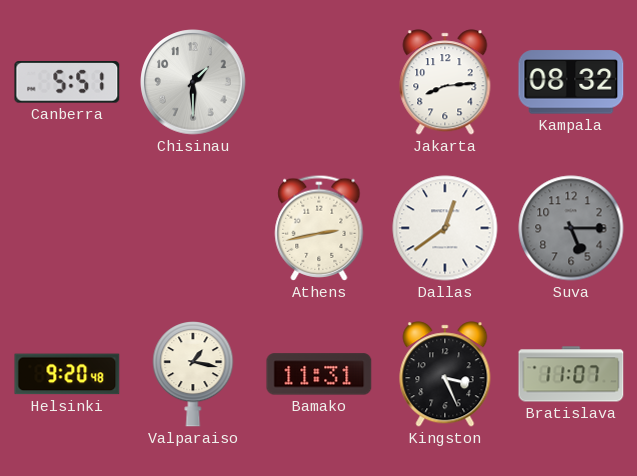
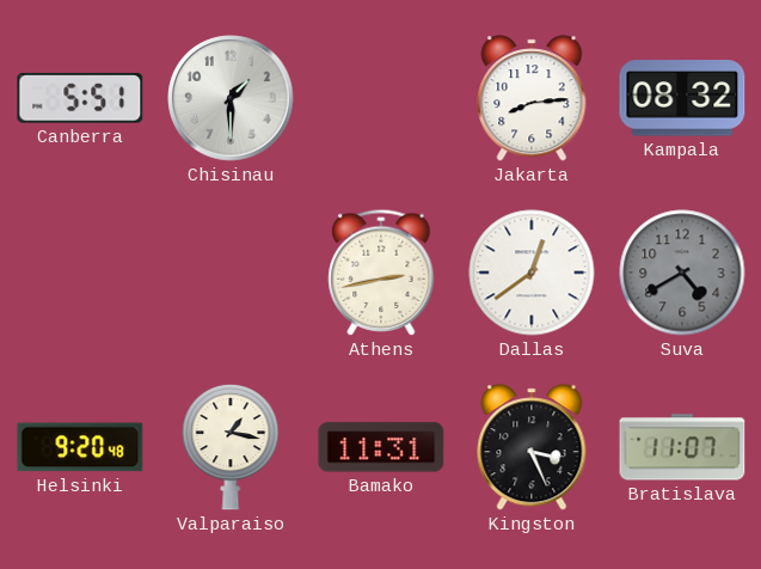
Suva: 5:15 -> 4:40 (682, 273)
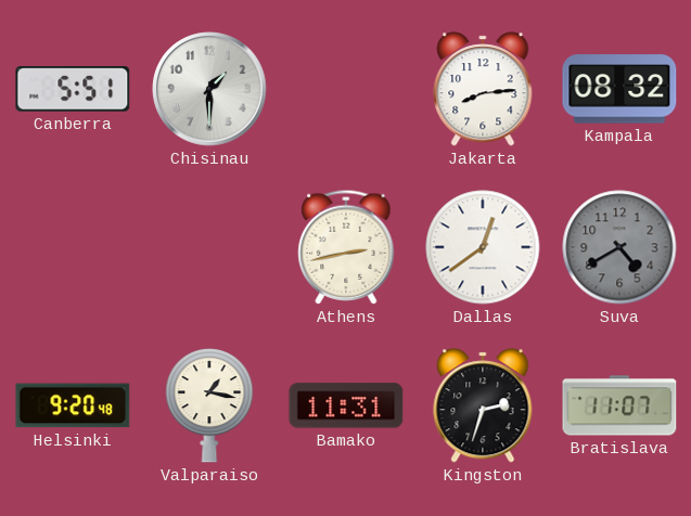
Kingston: 3:26 -> 2:33 (483, 405)
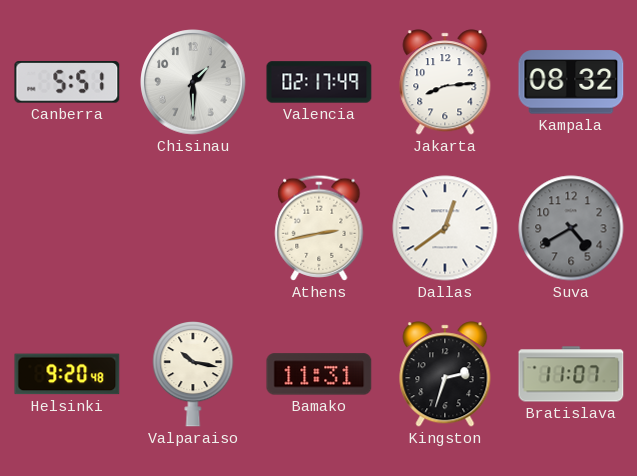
Valencia: none -> 02:17 (319, 82)
Valparaiso: 1:17 -> 10:17 (193, 375)
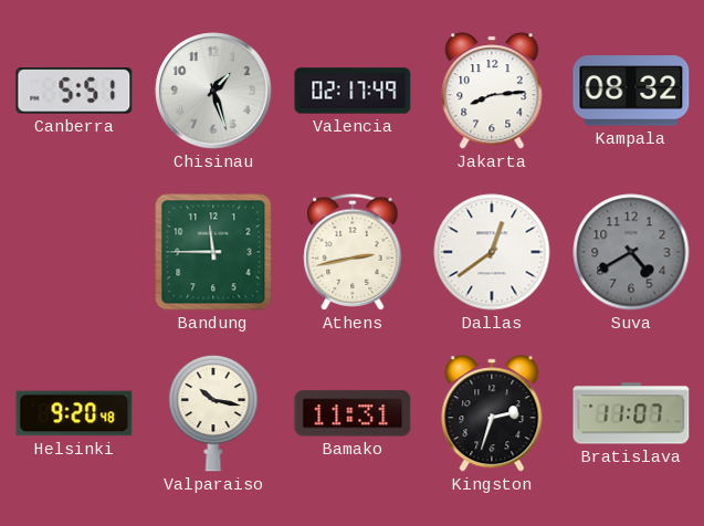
Chisinau: 1:30 -> 1:27 (213, 91)
Bandung: none -> 11:45 (213, 252)
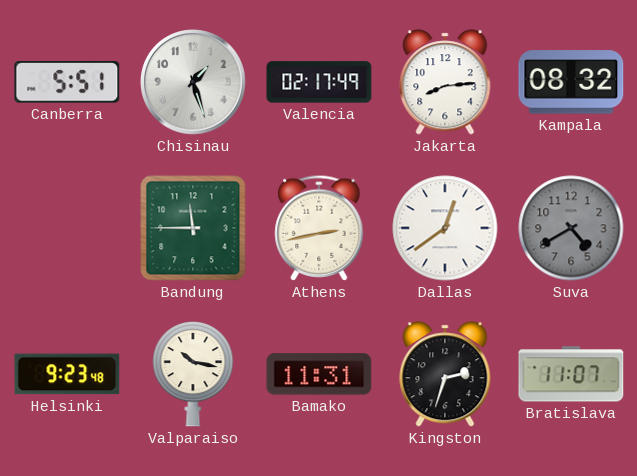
Helsinki: 9:20 -> 9:23 (67, 374)
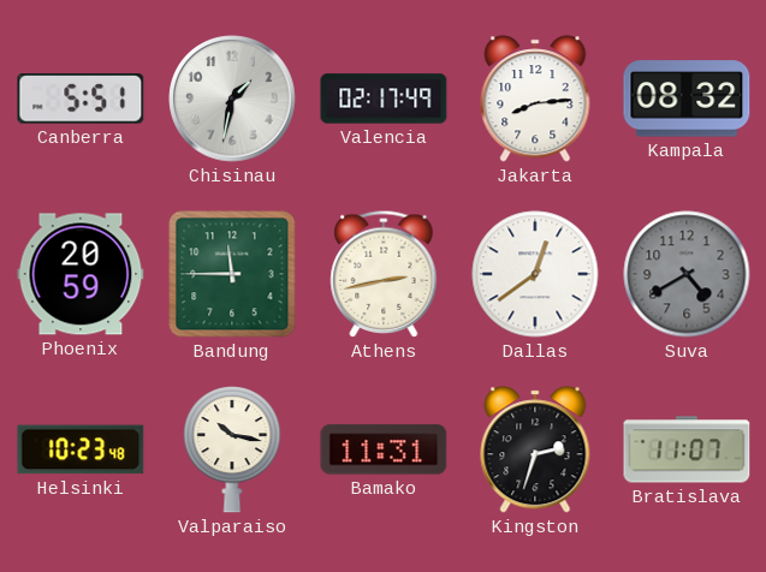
Chisinau: 1:27 -> 1:32 (232, 99)
Phoenix: none -> 20:59 (81, 274)
Helsinki: 9:23 -> 10:23 (81, 449)
